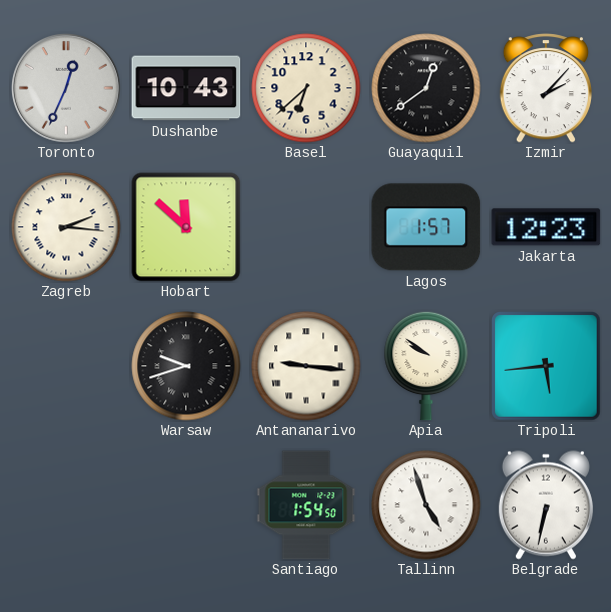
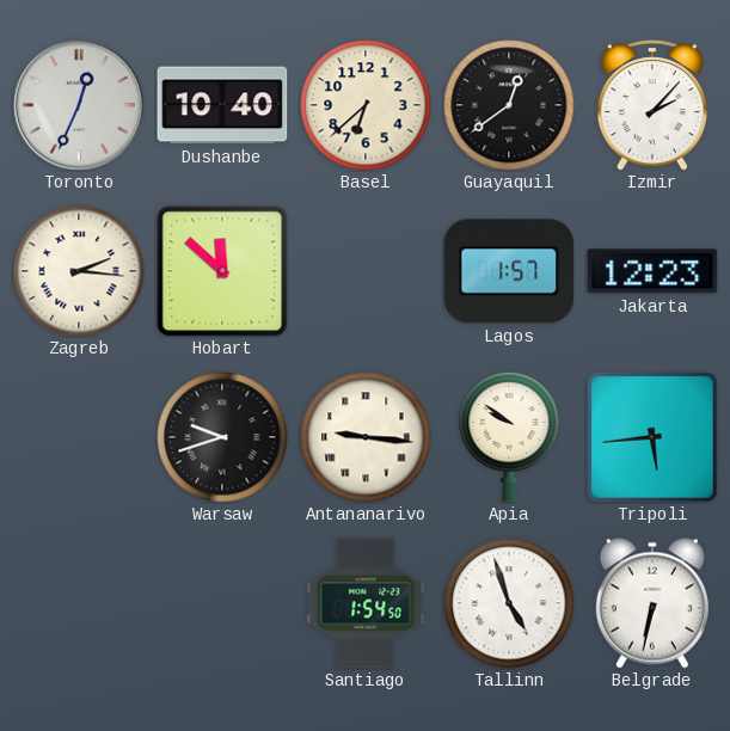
Dushanbe: 10:43 -> 10:40 (222, 105)
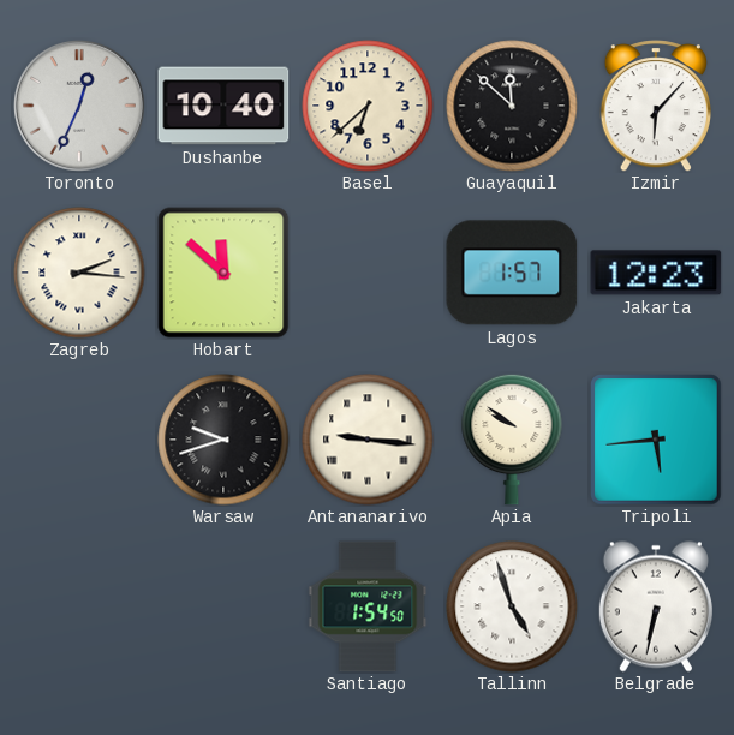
Guayaquil: 12:39 -> 11:52 (512, 106)
Izmir: 2:07 -> 6:07 (656, 106)
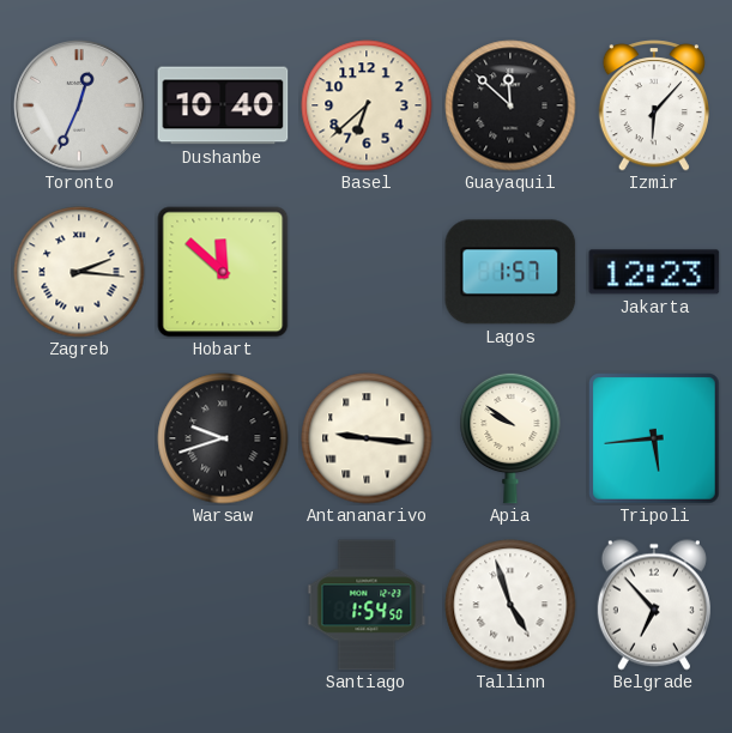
Belgrade: 6:32 -> 6:53 (654, 605)
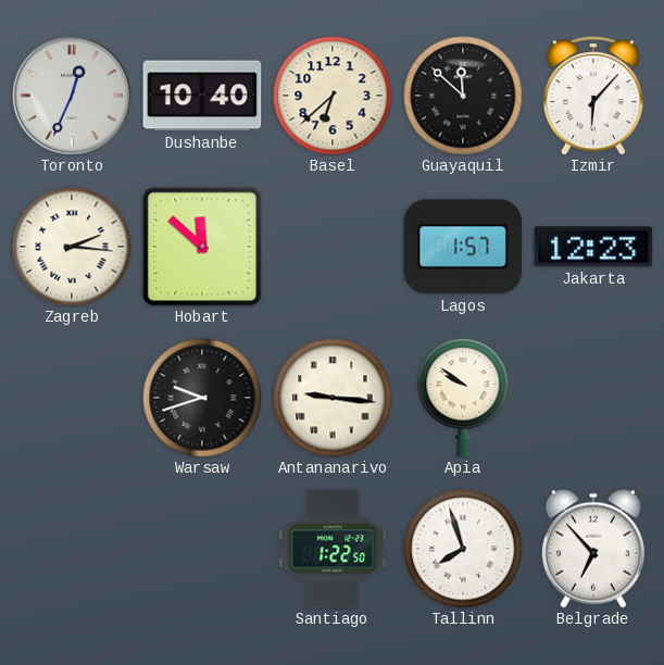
Tripoli: 5:44 -> none (654, 438)
Santiago: 1:54 -> 1:22 (333, 549)
Tallinn: 4:57 -> 7:57 (463, 549)
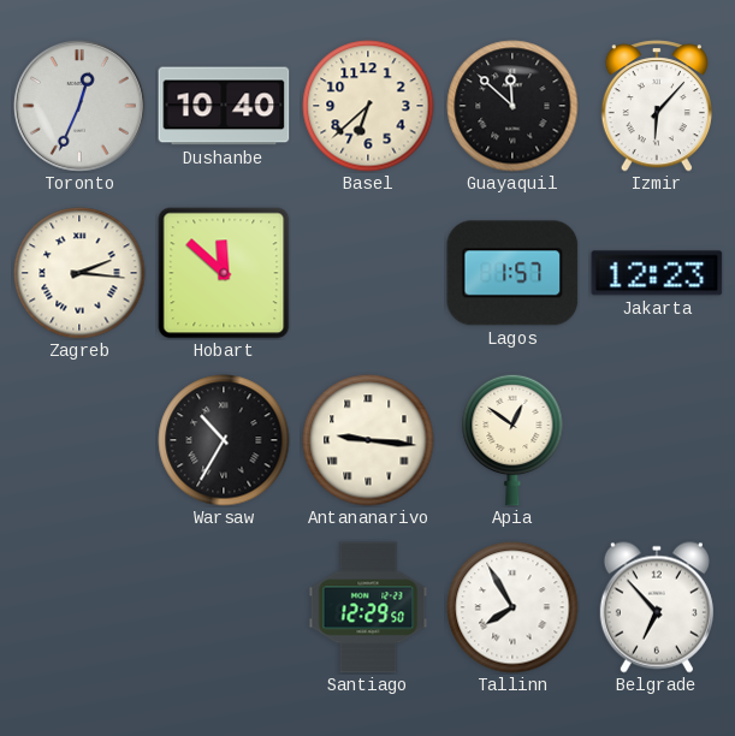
Warsaw: 9:42 -> 10:35 (224, 440)
Apia: 9:51 -> 12:51 (512, 440)
Santiago: 1:22 -> 12:29 (368, 607)
Tallinn: 7:57 -> 7:55 (512, 607)
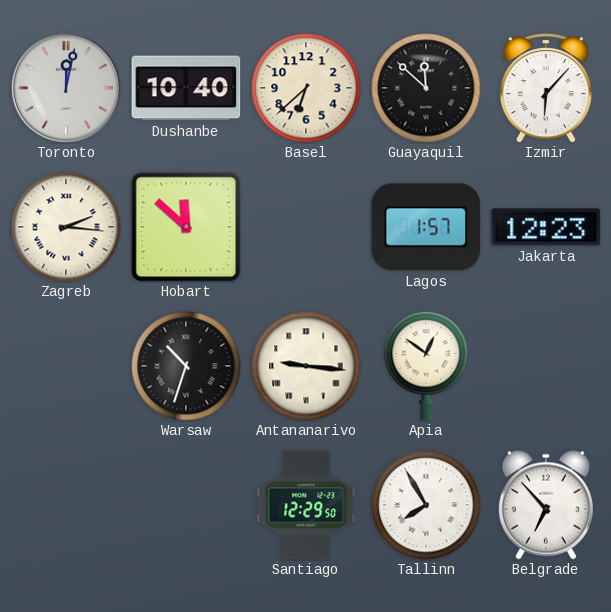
Toronto: 12:34 -> 12:02 (66, 88)
Warsaw: 10:35 -> 10:33 (186, 366)
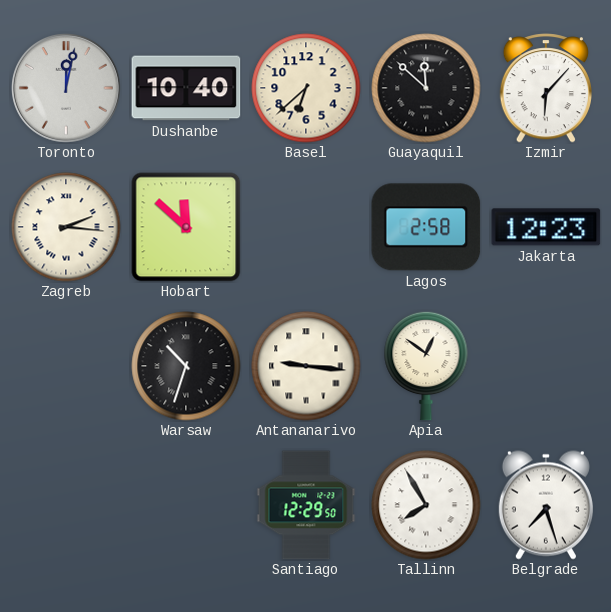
Lagos: 1:57 -> 2:58 (426, 227)
Belgrade: 6:53 -> 7:27 (546, 505)
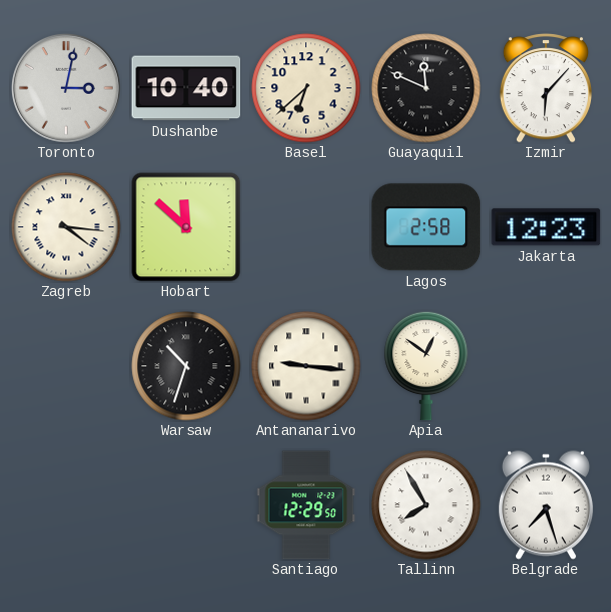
Toronto: 12:02 -> 3:02 (66, 88)
Guayaquil: 11:52 -> 11:49 (426, 88)
Zagreb: 2:16 -> 4:16 (66, 227)
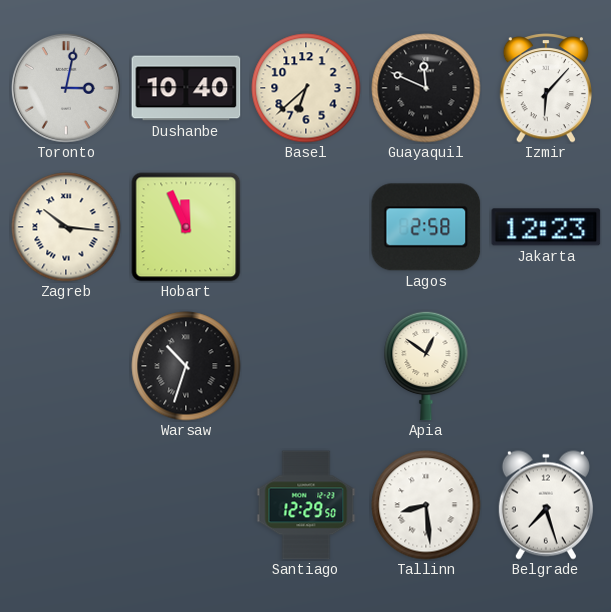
Zagreb: 4:16 -> 10:16 (66, 227)
Hobart: 11:52 -> 11:56 (186, 227)
Antananarivo: 9:16 -> none (306, 366)
Tallinn: 7:55 -> 8:29 (426, 505)
